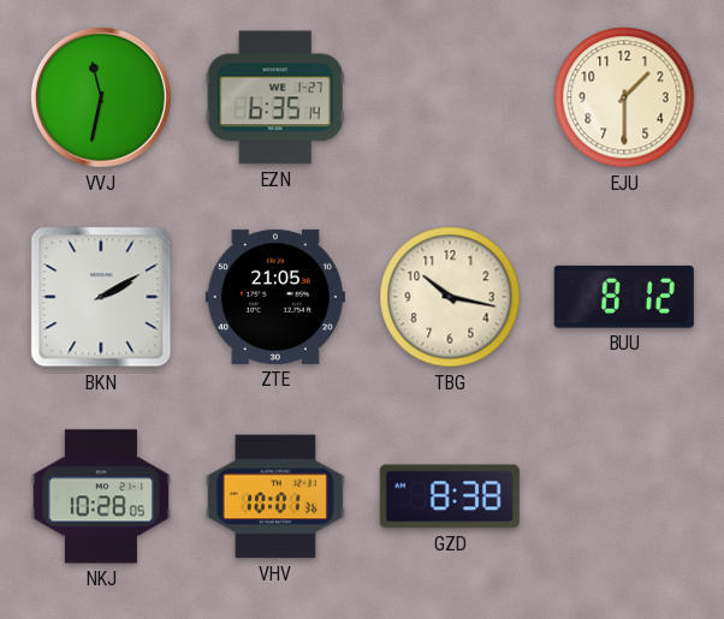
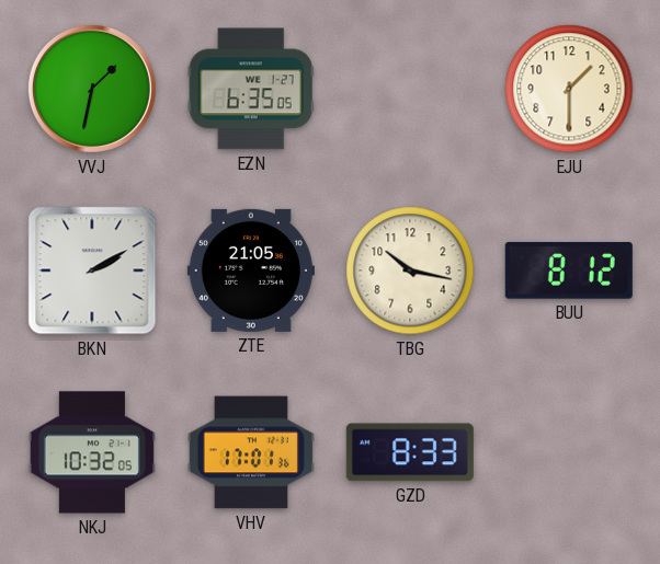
VVJ: 11:32 -> 1:32 (92, 89)
EZN: 6:35:14 -> 6:35:05 (251, 89)
NKJ: 10:28 -> 10:32 (92, 452)
VHV: 10:01 -> 17:01 (251, 452)
GZD: 8:38 -> 8:33 (410, 452)
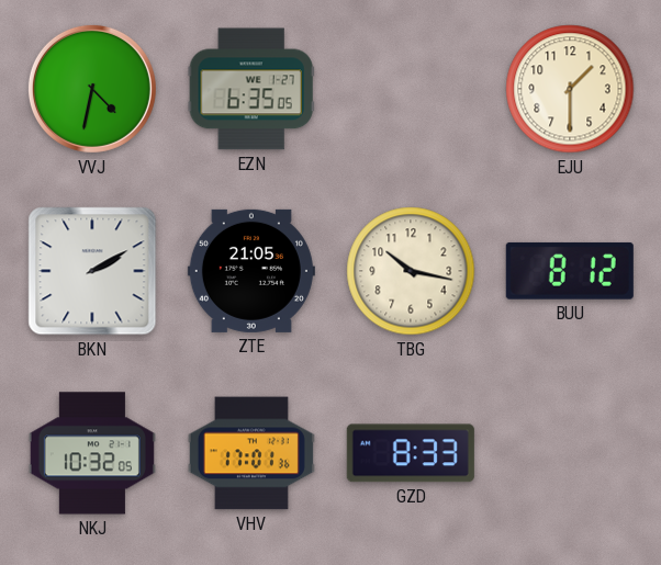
VVJ: 1:32 -> 4:32 (92, 89)
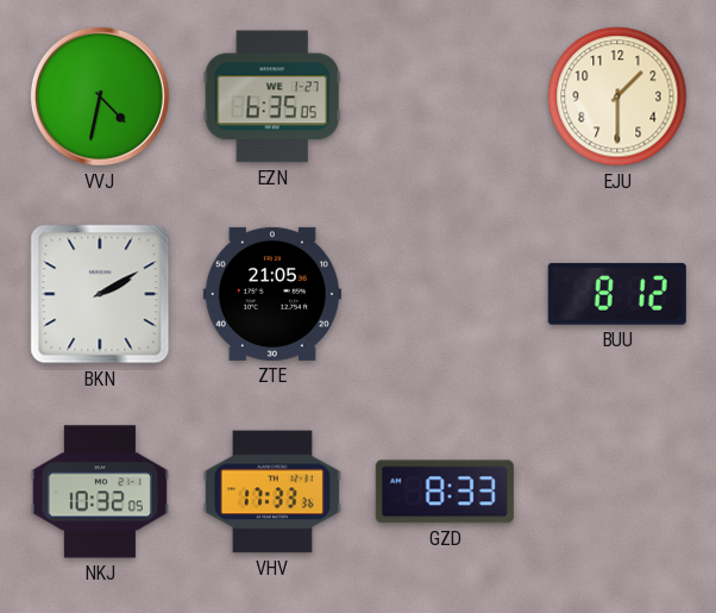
TBG: 10:17 -> none (411, 271)
VHV: 17:01 -> 17:33 (272, 492)
